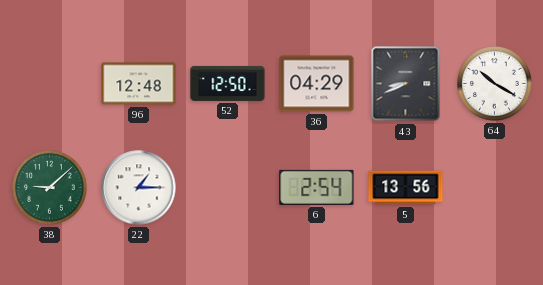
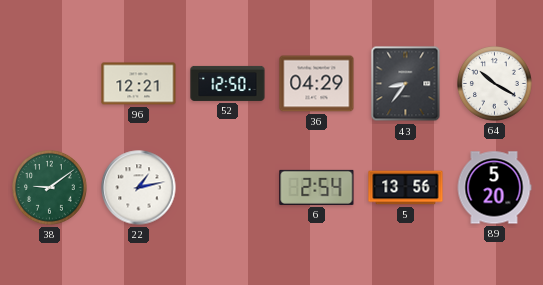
96: 12:48 -> 12:21 (139, 84)
43: 8:41 -> 8:36 (406, 84)
38: 9:08 -> 9:09 (50, 188)
22: 1:15 -> 1:13 (139, 188)
89: none -> 5:20 (494, 188)
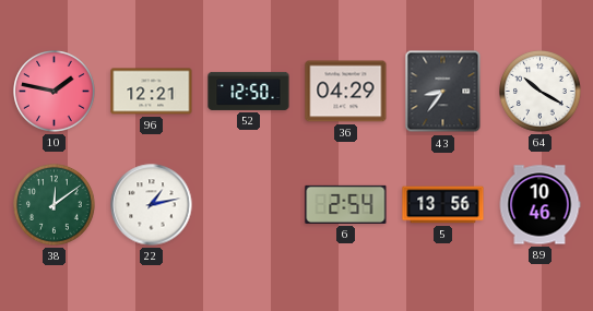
10: none -> 1:47 (55, 92)
38: 9:09 -> 12:09 (55, 205)
89: 5:20 -> 10:46 (539, 205)
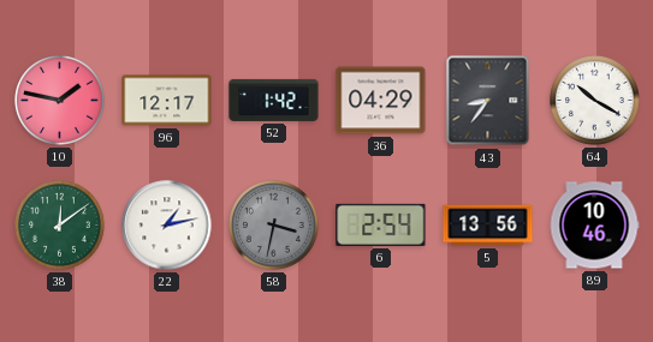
96: 12:21 -> 12:17 (167, 101)
52: 12:50 -> 1:42 (274, 100)
58: none -> 3:32 (274, 226)
